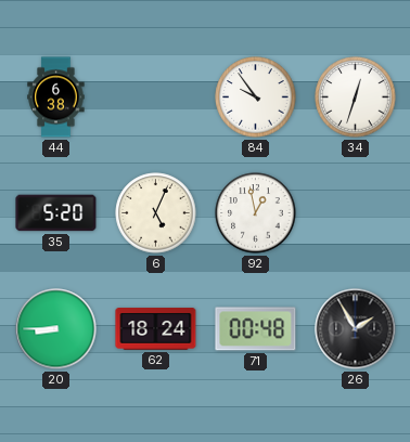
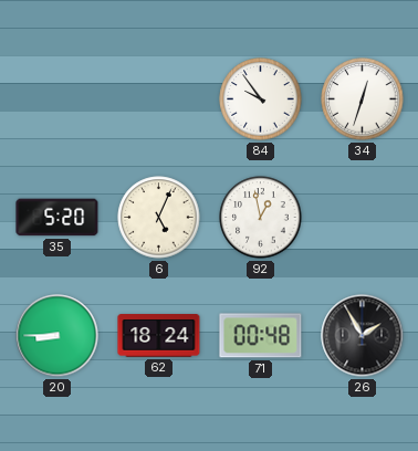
44: 6:38 -> none (56, 97)
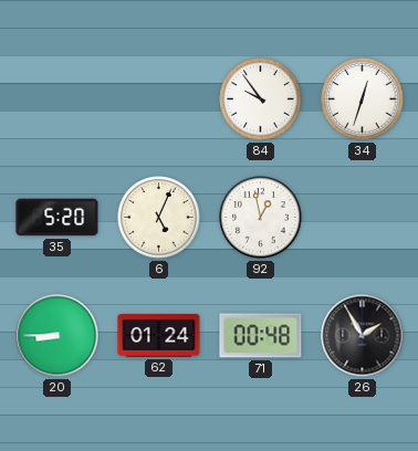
62: 18:24 -> 01:24 (159, 336)
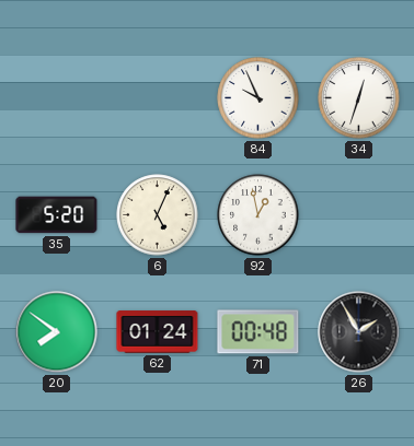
84: 9:54 -> 9:56 (258, 98)
20: 8:45 -> 7:51 (57, 332)
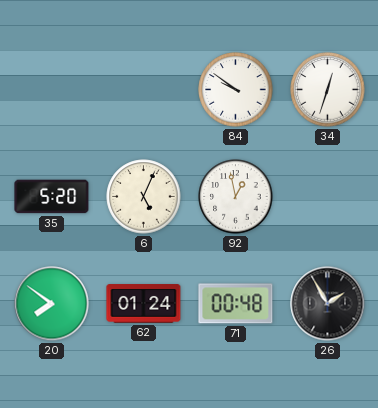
84: 9:56 -> 9:51 (236, 90)
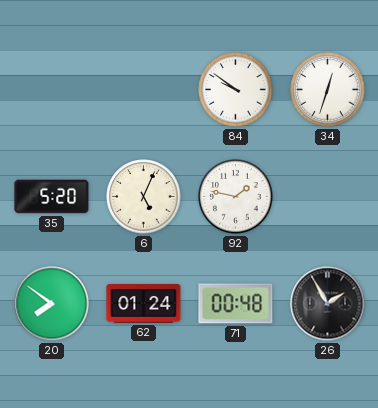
92: 12:58 -> 1:47 (236, 197)
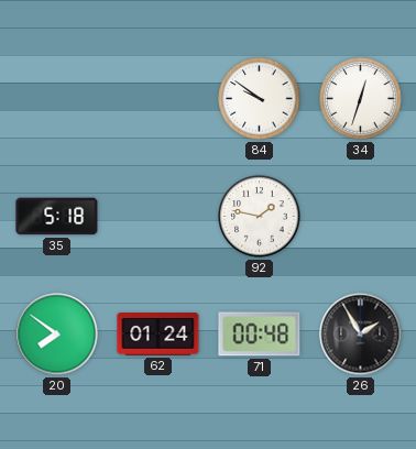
35: 5:20 -> 5:18 (57, 217)
6: 5:04 -> none (144, 197)
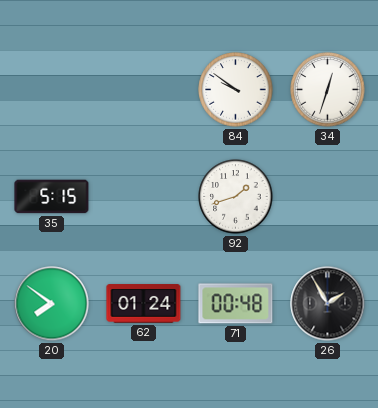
35: 5:18 -> 5:15 (52, 197)
92: 1:47 -> 1:42 (236, 197)
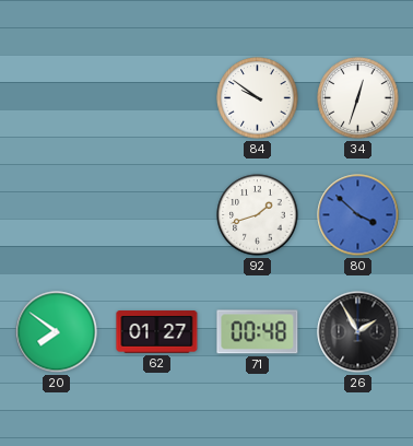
35: 5:15 -> none (52, 197)
80: none -> 3:52 (358, 215)
62: 01:24 -> 01:27 (157, 332)
